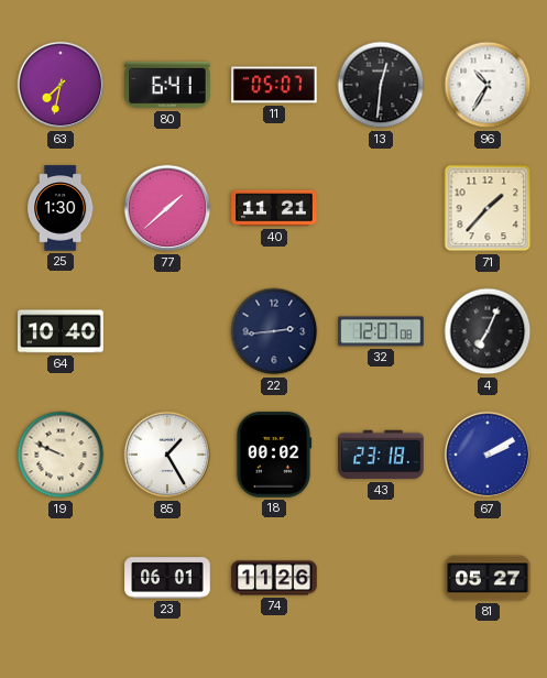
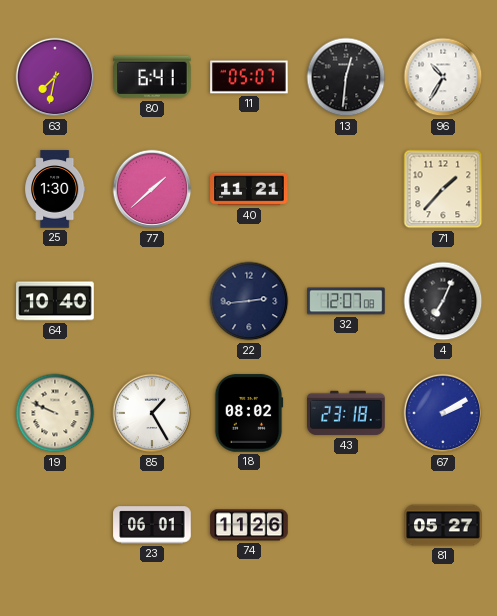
18: 00:02 -> 08:02 (249, 413)
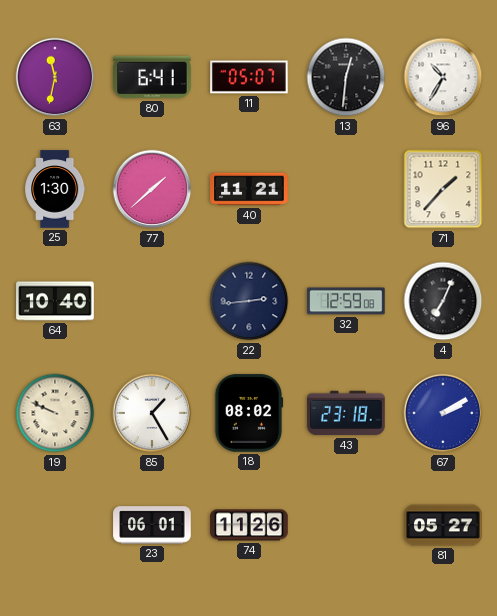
63: 7:32 -> 11:32 (55, 77)
32: 12:07 -> 12:59 (346, 301)
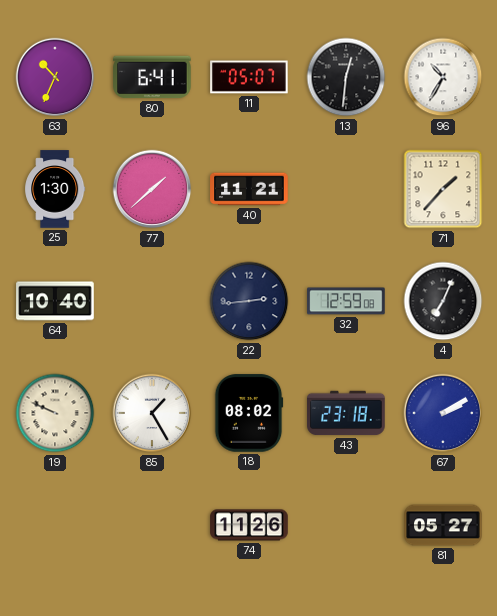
63: 11:32 -> 10:34 (55, 77)
23: 06:01 -> none (152, 525)
